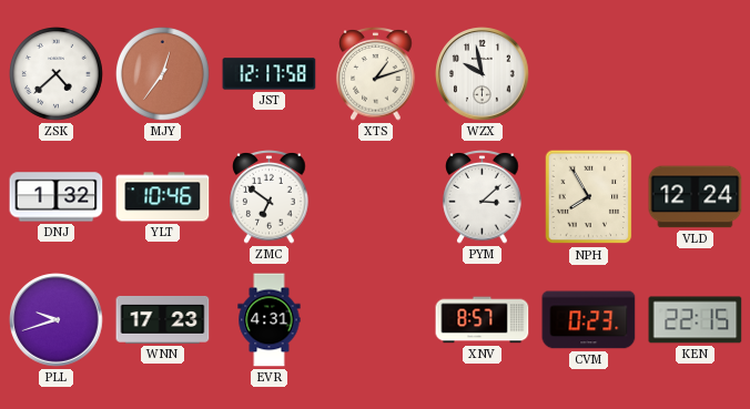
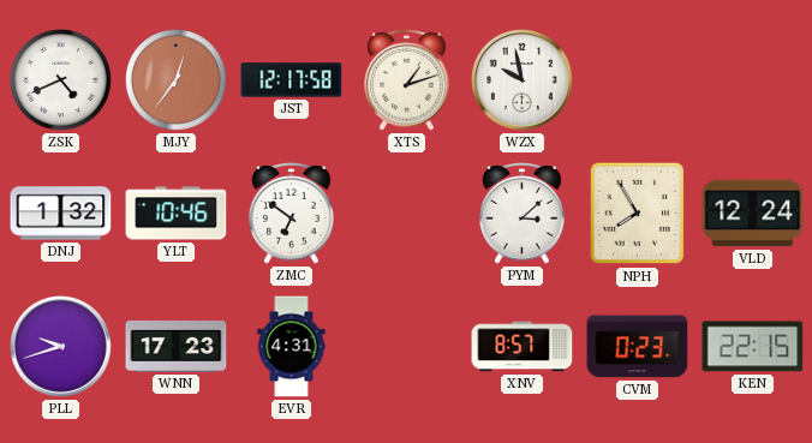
ZSK: 4:38 -> 4:41 (61, 80)
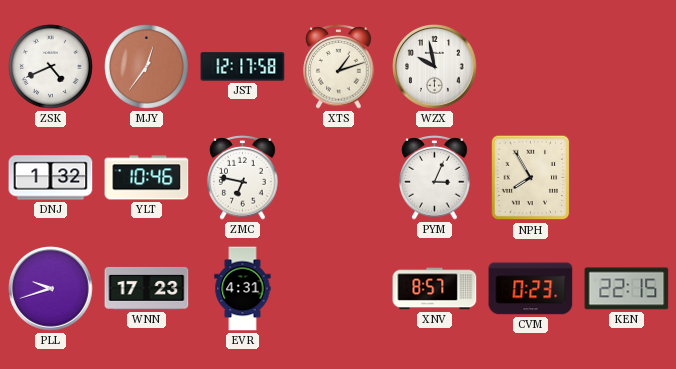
ZMC: 6:51 -> 6:47 (243, 178)
PYM: 3:08 -> 3:04 (435, 178)
VLD: 12:24 -> none (753, 214)
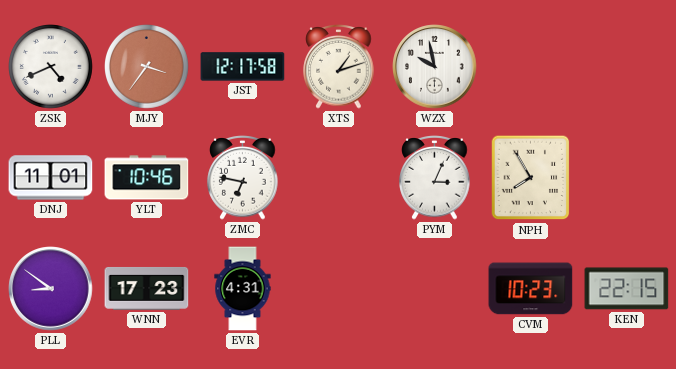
MJY: 12:36 -> 3:36 (147, 67)
DNJ: 1:32 -> 11:01 (51, 178)
PLL: 9:42 -> 8:51 (51, 289)
XNV: 8:57 -> none (435, 289)
CVM: 0:23 -> 10:23 (531, 289)
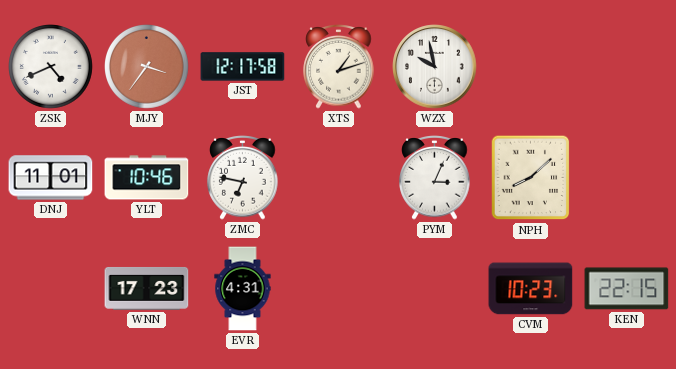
NPH: 7:55 -> 8:08 (531, 178)
PLL: 8:51 -> none (51, 289)
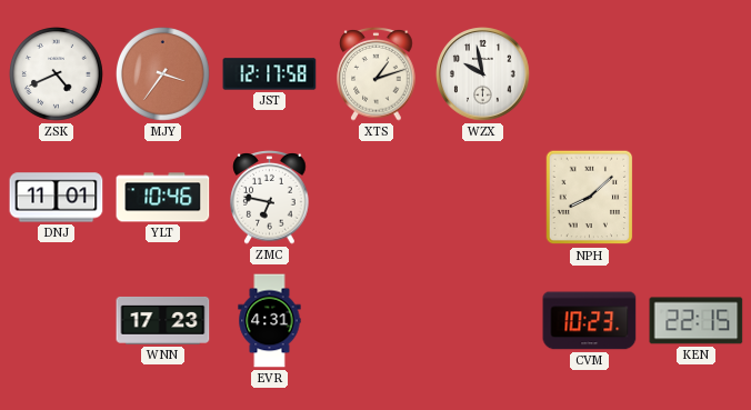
PYM: 3:04 -> none (435, 178)
